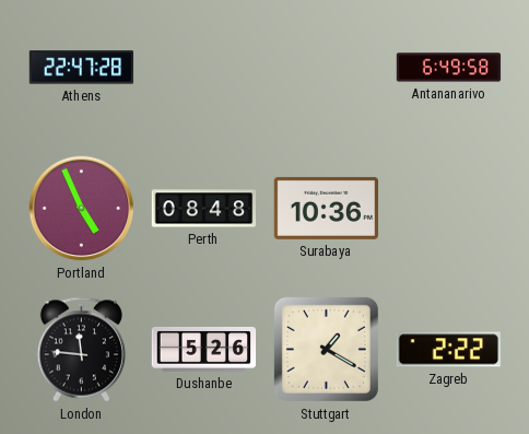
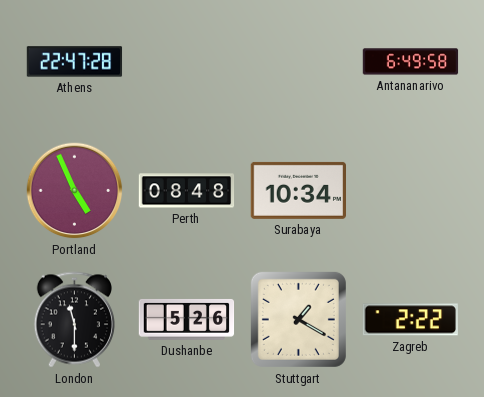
Surabaya: 10:36 -> 10:34 (299, 190)
London: 11:46 -> 11:30 (74, 320)
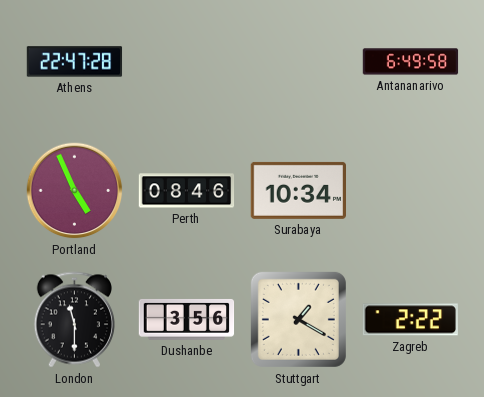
Perth: 08:48 -> 08:46 (187, 191)
Dushanbe: 5:26 -> 3:56 (187, 320)
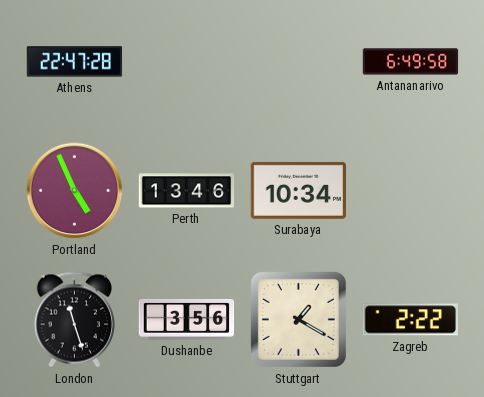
Perth: 08:46 -> 13:46 (187, 191)
London: 11:30 -> 11:27 (74, 320)
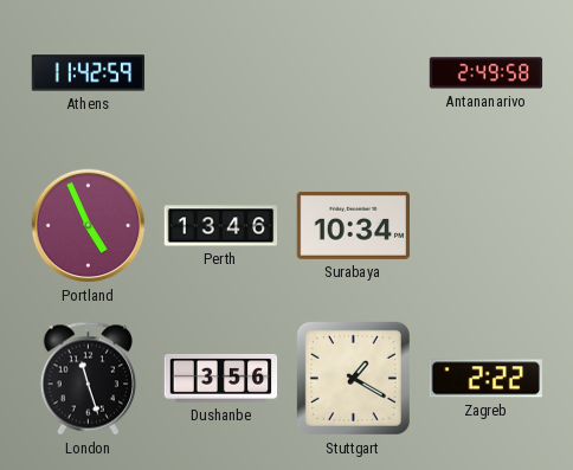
Athens: 22:47 -> 11:42 (89, 73)
Antananarivo: 6:49 -> 2:49 (487, 73)
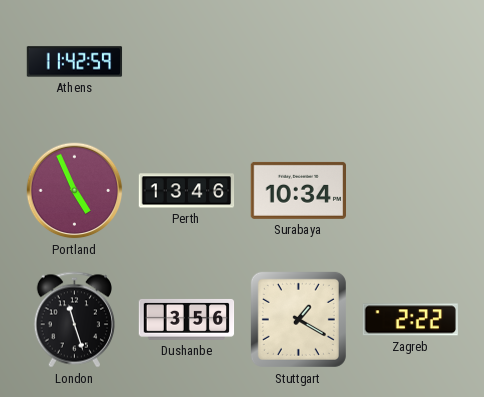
Antananarivo: 2:49 -> none (487, 73)
